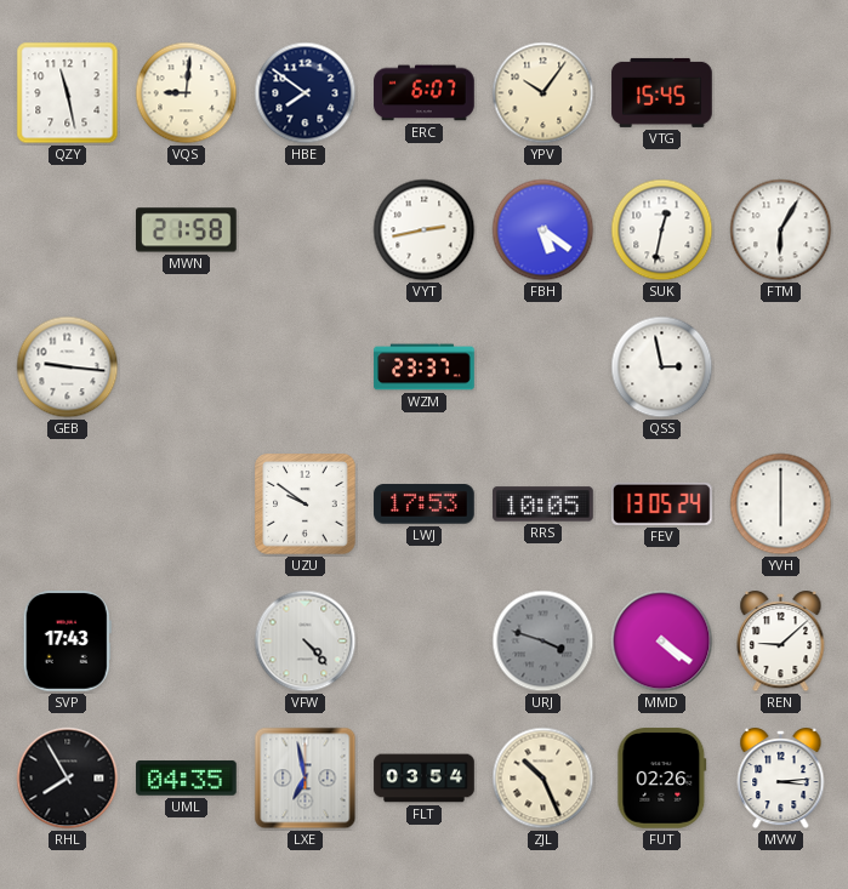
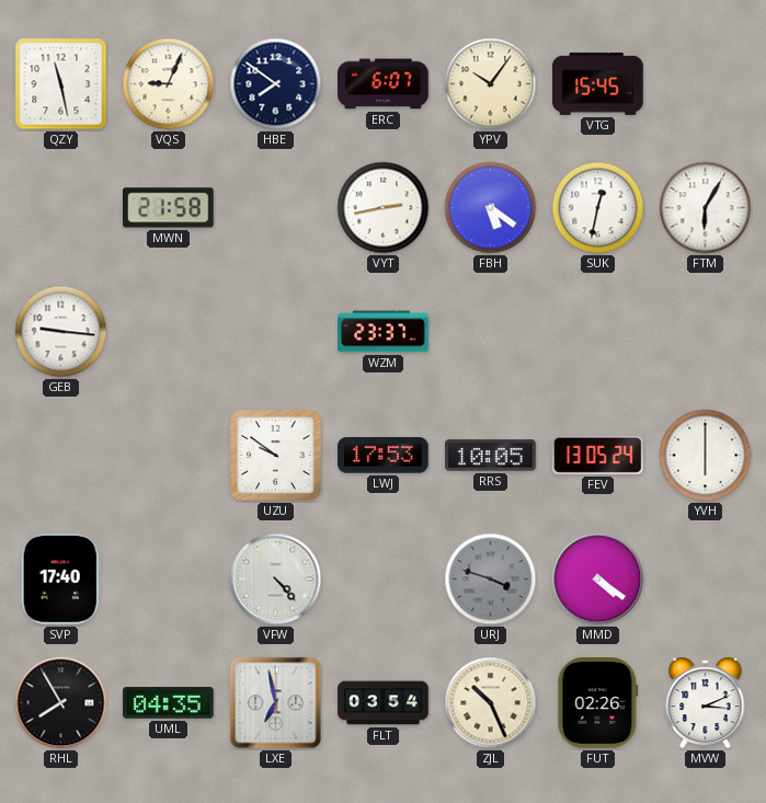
VQS: 9:01 -> 9:04 (169, 84)
QSS: 2:58 -> none (662, 367)
SVP: 17:43 -> 17:40 (60, 580)
REN: 9:08 -> none (781, 643)
MVW: 3:14 -> 3:11 (706, 704)
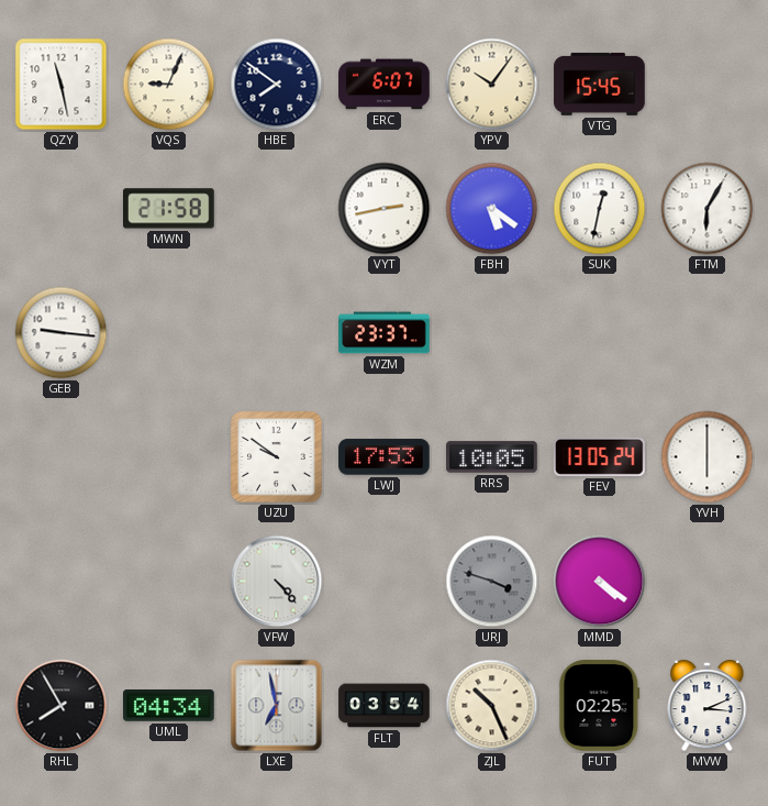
SVP: 17:40 -> none (60, 580)
UML: 04:35 -> 04:34 (169, 706)
FUT: 02:26 -> 02:25 (600, 706)
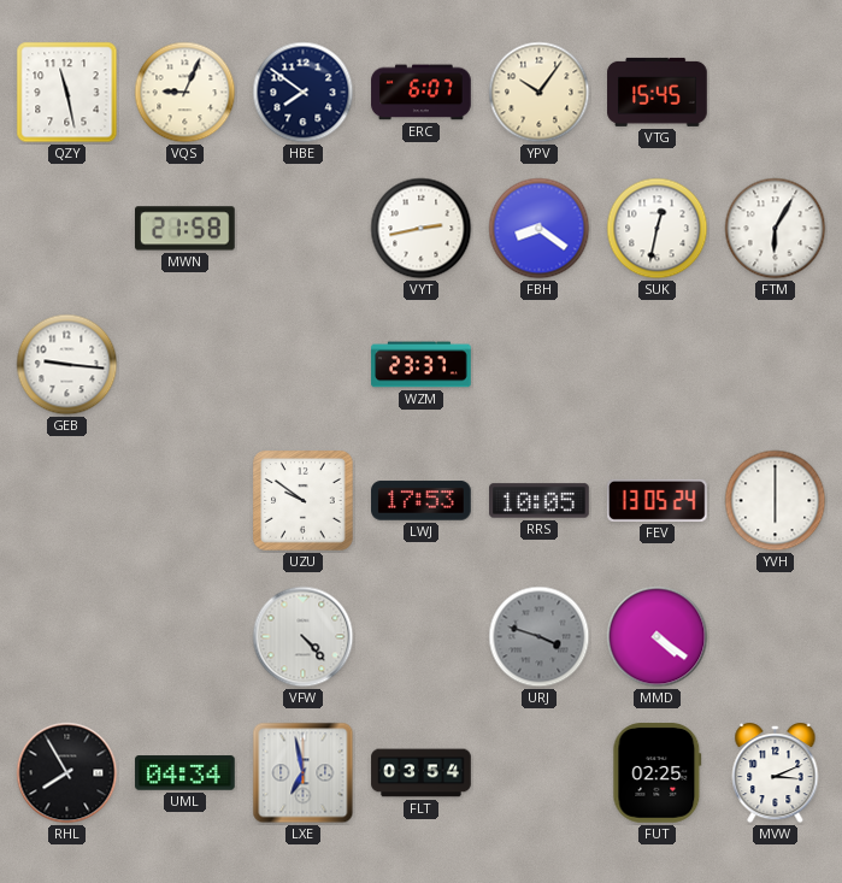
FBH: 5:21 -> 8:21 (540, 229)
ZJL: 10:26 -> none (492, 706)
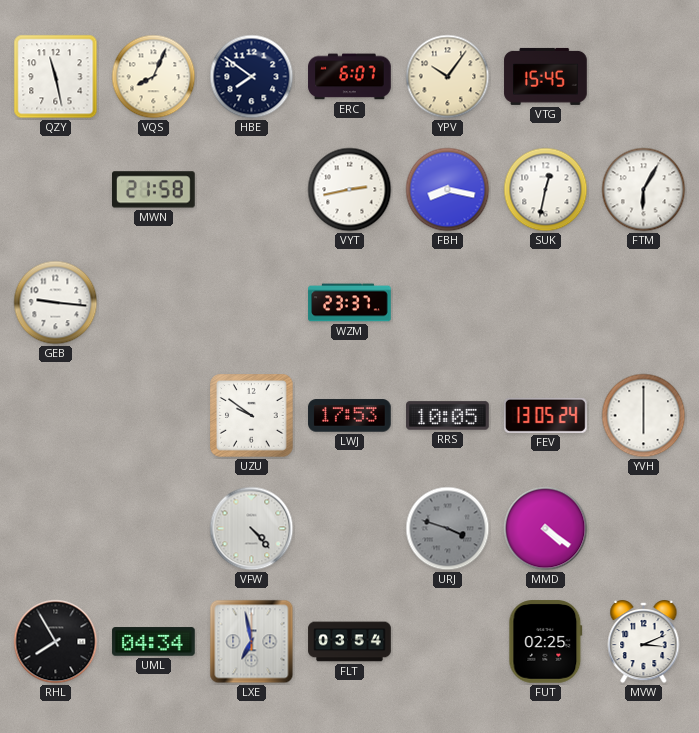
VQS: 9:04 -> 8:04 (154, 77)
FBH: 8:21 -> 8:17 (448, 190)
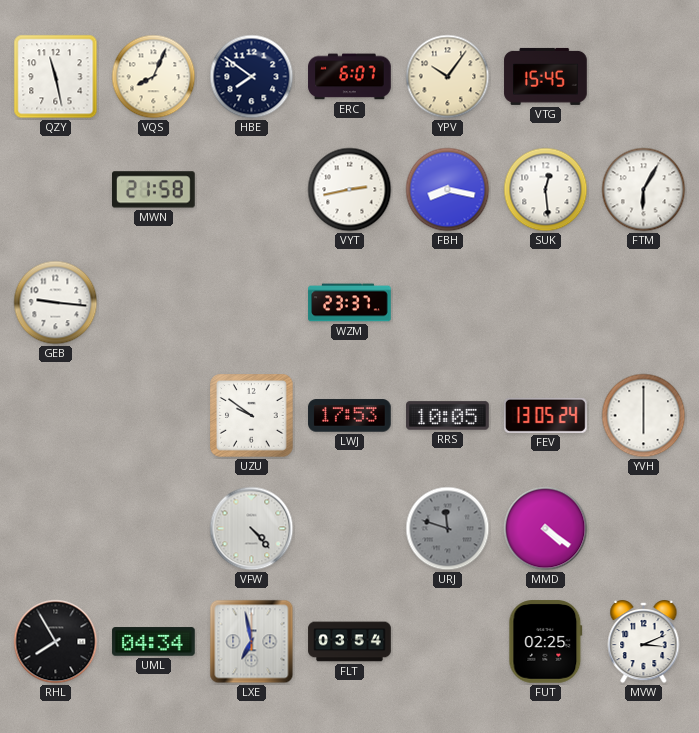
SUK: 12:32 -> 12:29 (546, 190)
URJ: 3:48 -> 11:48 (448, 529)
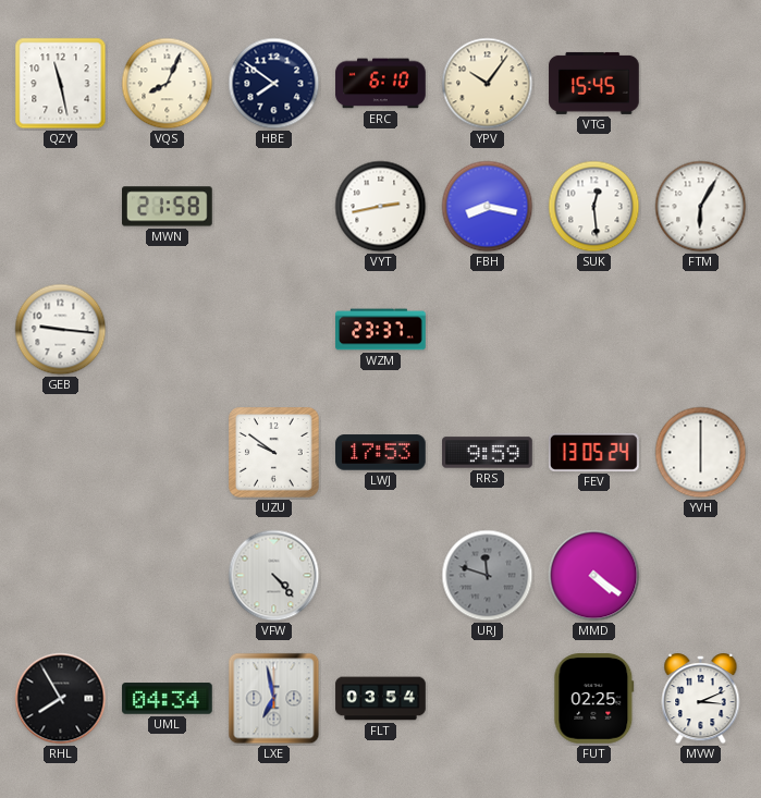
ERC: 6:07 -> 6:10 (381, 84)
RRS: 10:05 -> 9:59 (488, 453)
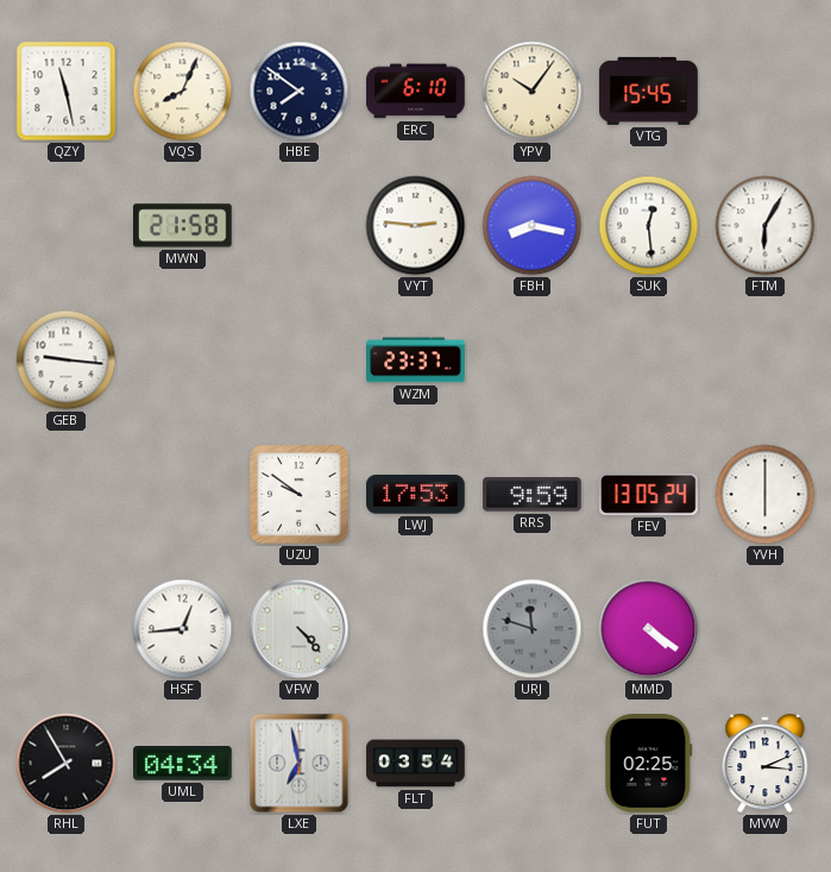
VYT: 2:43 -> 2:46 (416, 226)
HSF: none -> 12:44 (183, 629)
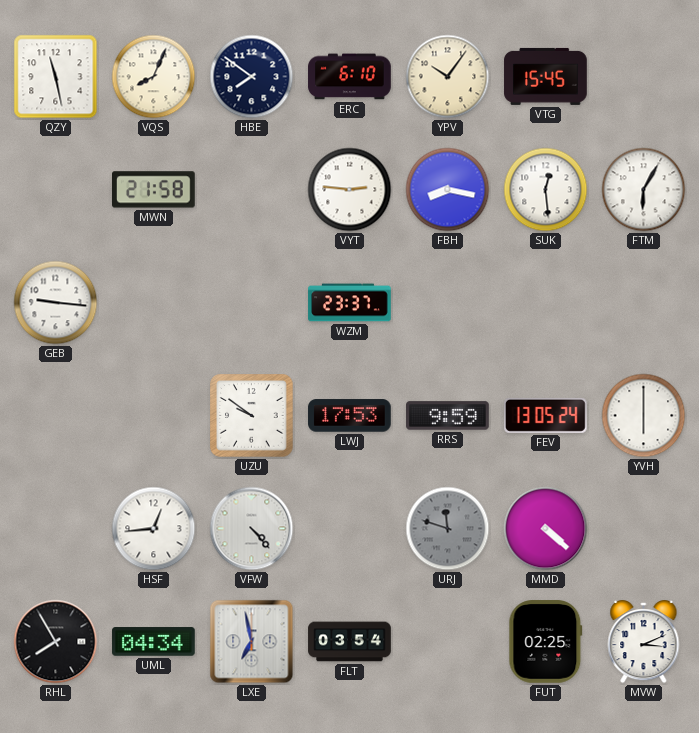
MMD: 4:21 -> 4:22 (546, 529)
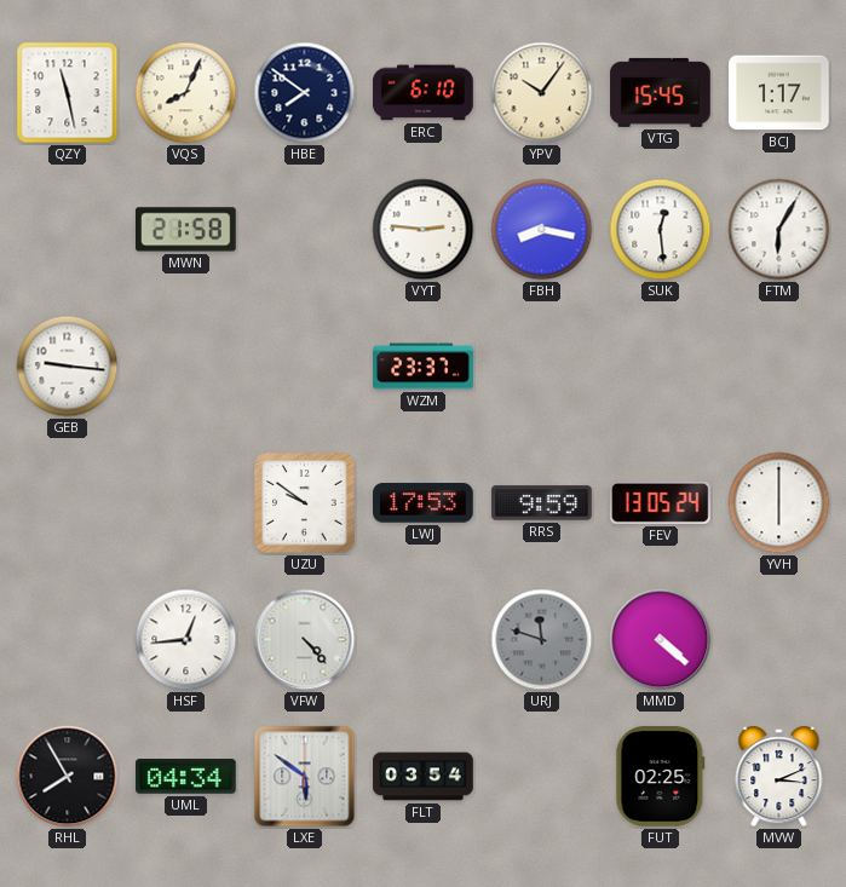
BCJ: none -> 1:17 (779, 93)
LXE: 6:58 -> 5:51 (305, 777)
